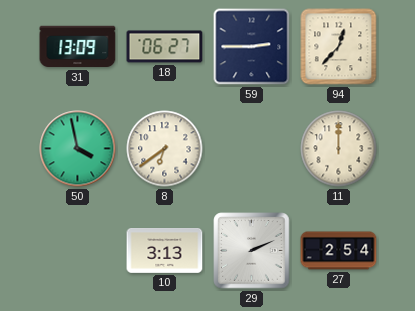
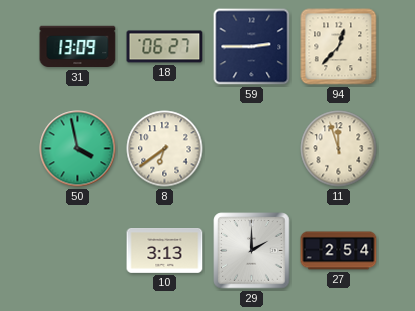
11: 12:00 -> 11:57 (339, 149)
29: 2:11 -> 2:00 (252, 251)
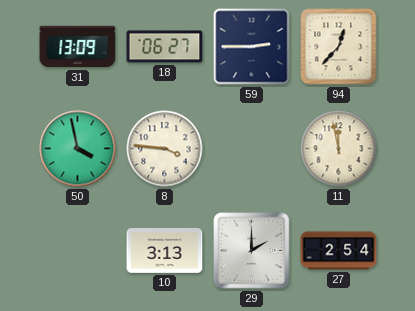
8: 6:39 -> 3:46 (165, 149)
11: 11:57 -> 11:58 (339, 149)
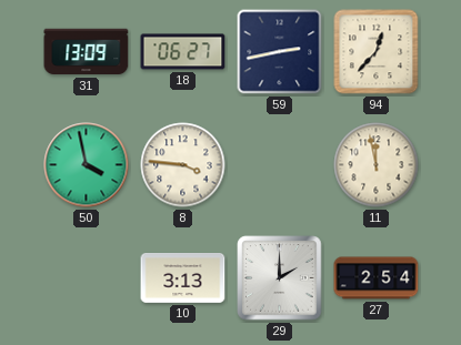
59: 2:45 -> 2:43 (280, 52)
